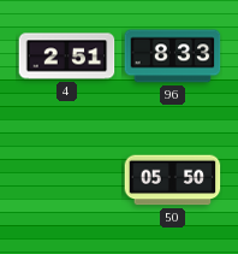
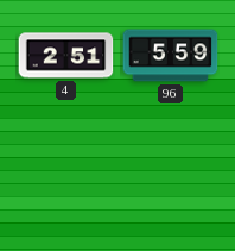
96: 8:33 -> 5:59 (171, 56)
50: 05:50 -> none (173, 181)
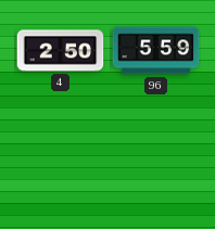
4: 2:51 -> 2:50 (61, 51)
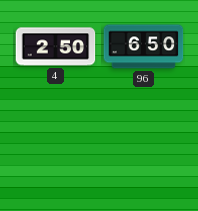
96: 5:59 -> 6:50 (144, 47)
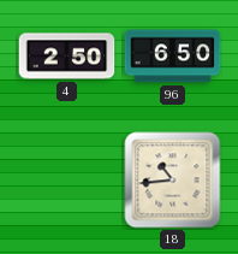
18: none -> 10:44 (173, 181)
